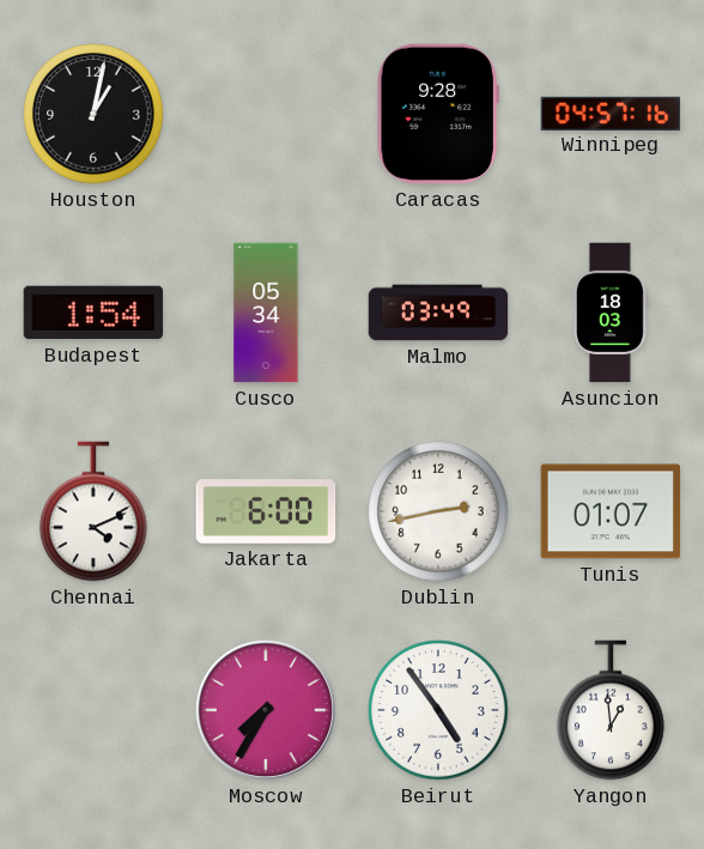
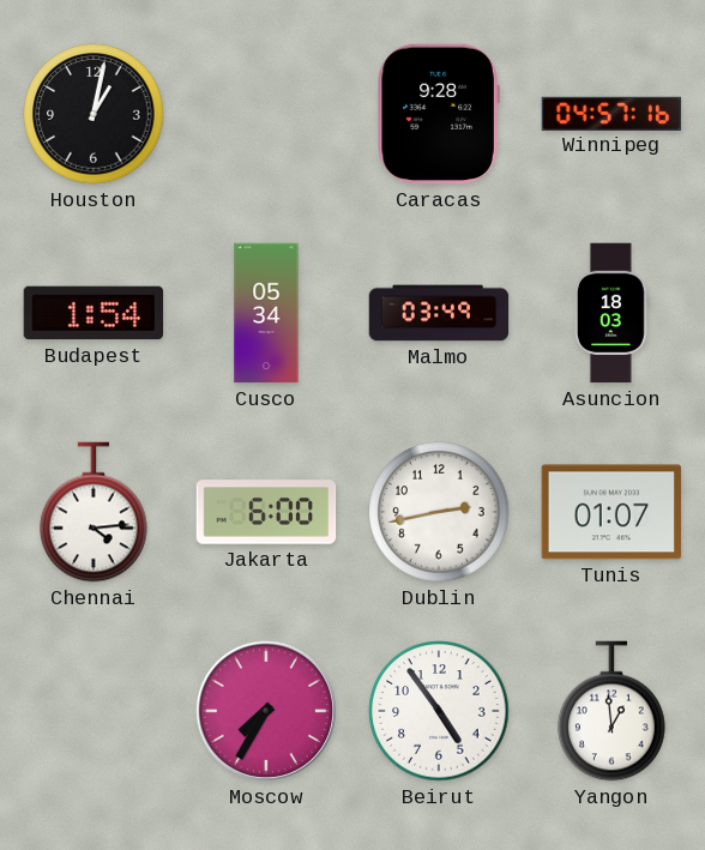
Chennai: 4:11 -> 4:14 (94, 512)
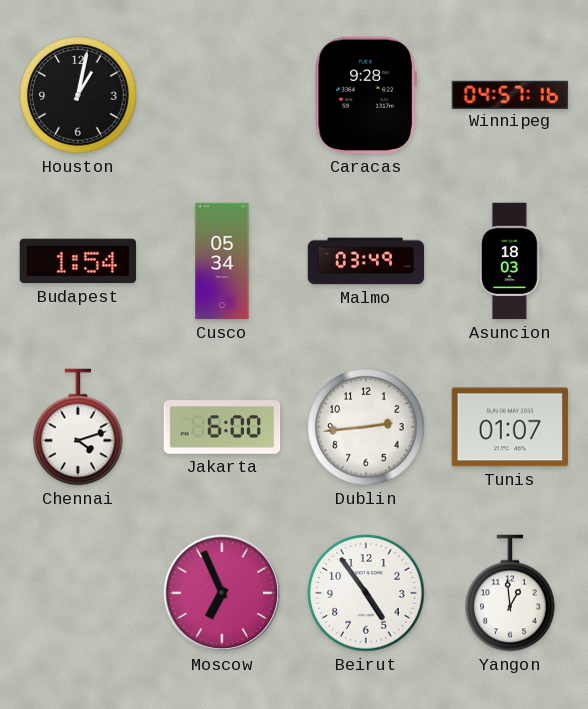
Chennai: 4:14 -> 4:12 (78, 427)
Dublin: 2:43 -> 2:44 (366, 427)
Moscow: 7:35 -> 6:56 (222, 593)
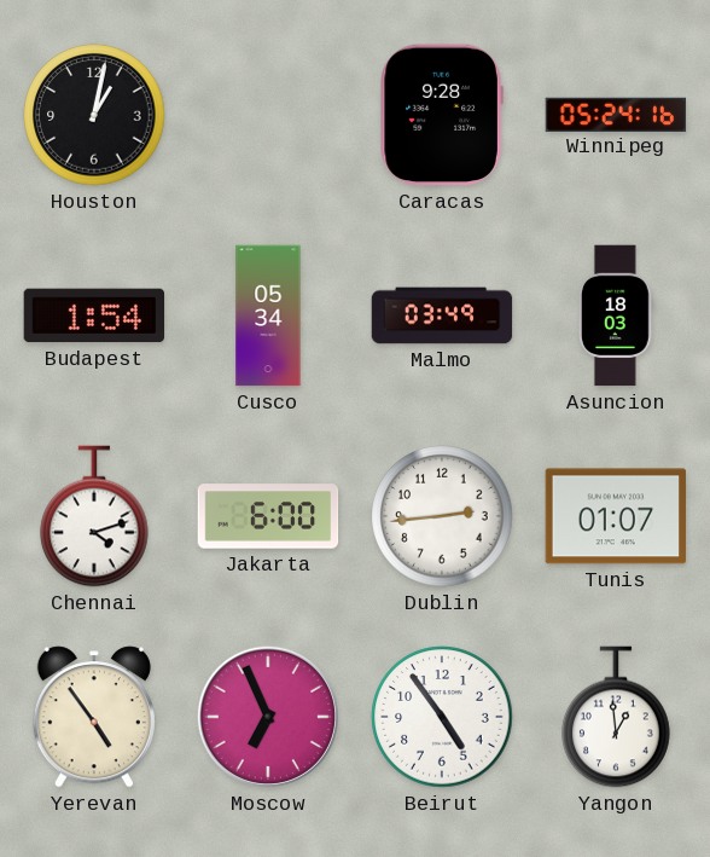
Winnipeg: 04:57 -> 05:24 (616, 114)
Yerevan: none -> 4:54 (94, 717)
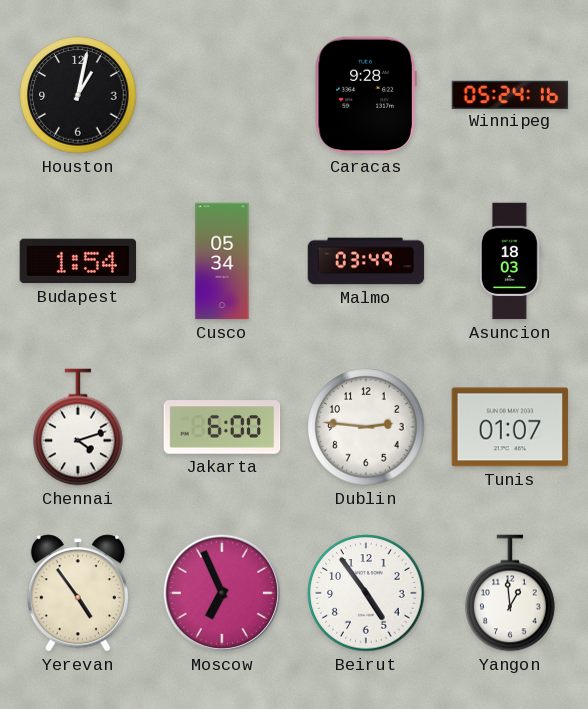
Dublin: 2:44 -> 2:46 (366, 427)
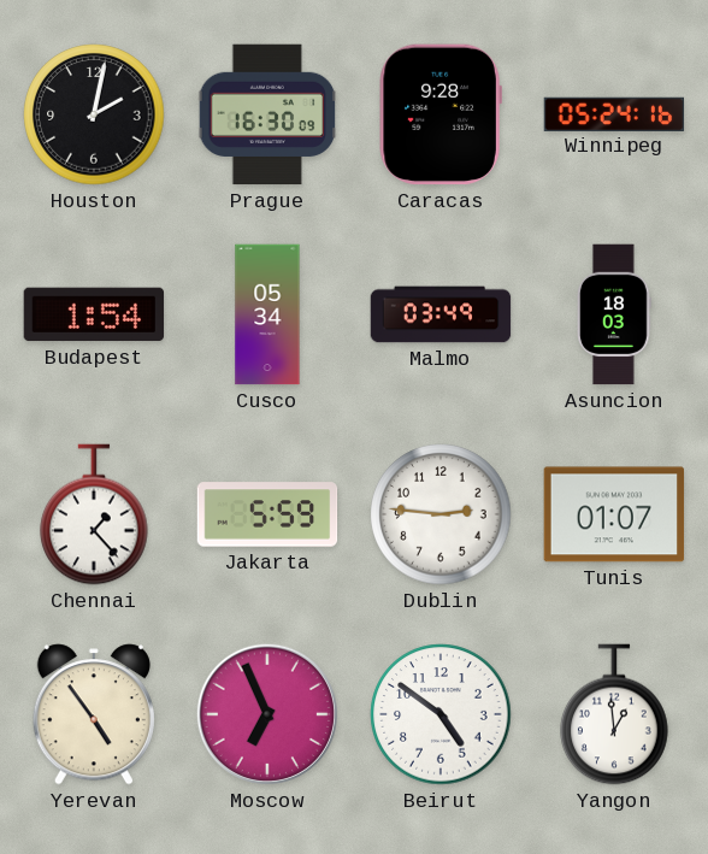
Houston: 1:02 -> 2:02 (94, 114)
Prague: none -> 16:30 (267, 114)
Chennai: 4:12 -> 1:23 (94, 514)
Jakarta: 6:00 -> 5:59 (267, 514)
Beirut: 4:54 -> 4:51 (441, 714)
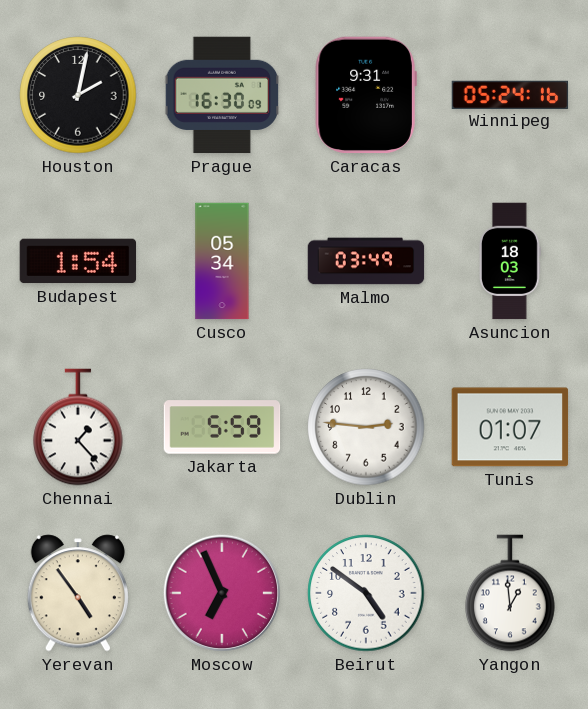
Caracas: 9:28 -> 9:31 (366, 95)
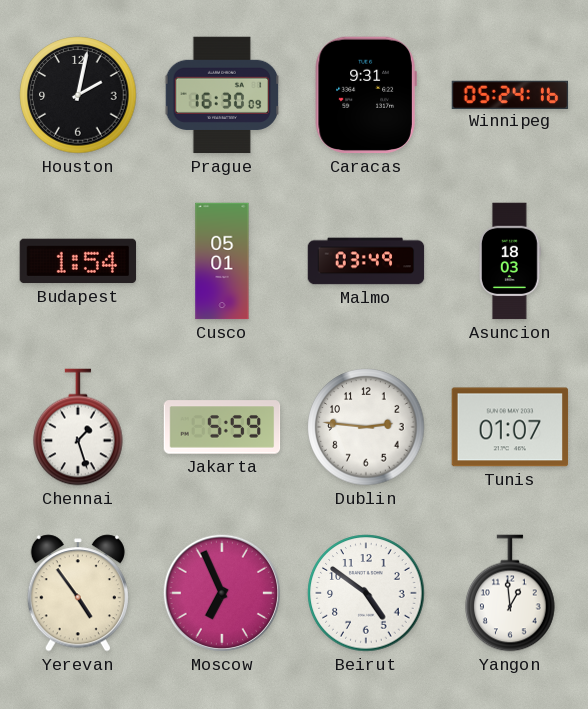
Cusco: 05:34 -> 05:01 (222, 261)
Chennai: 1:23 -> 1:27 (78, 427)
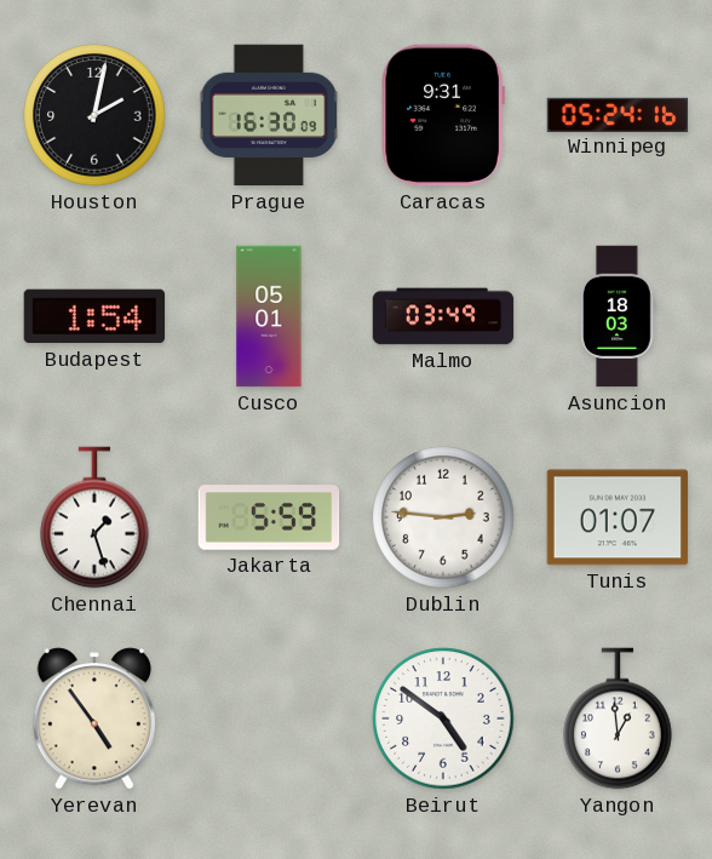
Moscow: 6:56 -> none (222, 593)
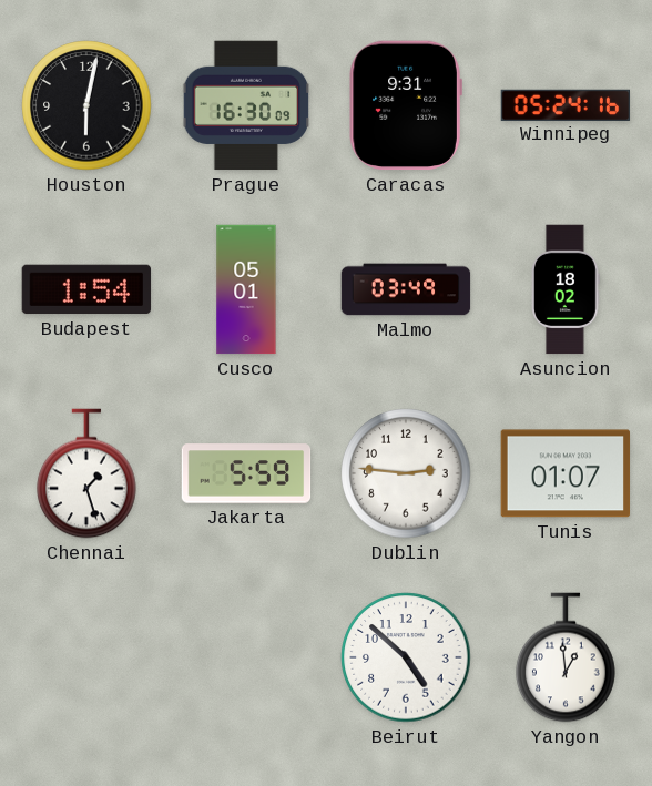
Houston: 2:02 -> 6:02 (86, 105)
Asuncion: 18:03 -> 18:02 (567, 289)
Yerevan: 4:54 -> none (94, 718)
Beirut: 4:51 -> 4:52 (406, 657)
